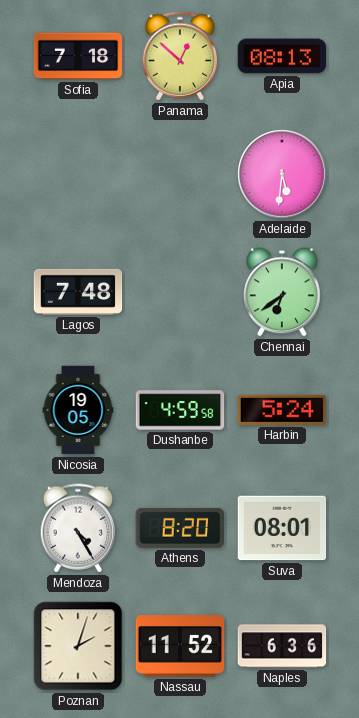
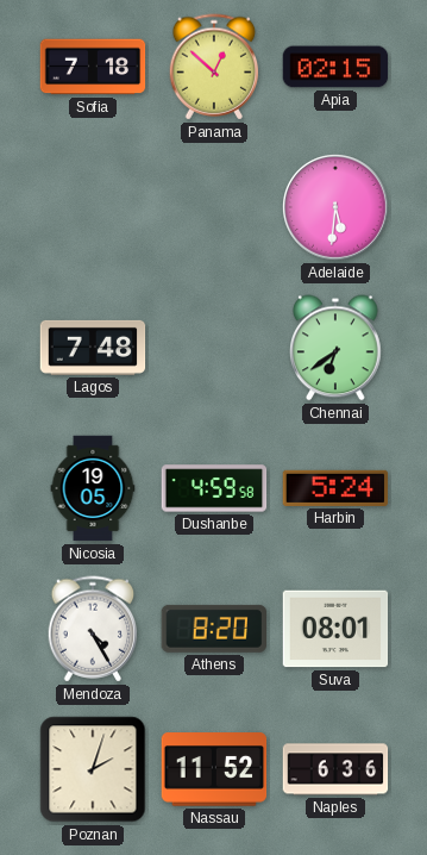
Apia: 08:13 -> 02:15 (335, 67)
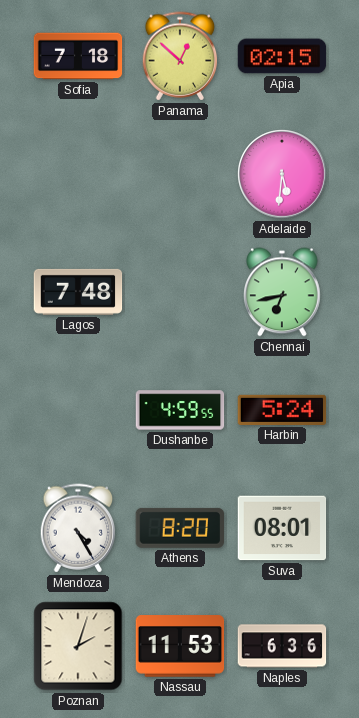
Chennai: 6:39 -> 6:43 (283, 292)
Nicosia: 19:05 -> none (93, 488)
Dushanbe: 4:59:58 -> 4:59:55 (180, 410)
Nassau: 11:52 -> 11:53 (180, 646)
